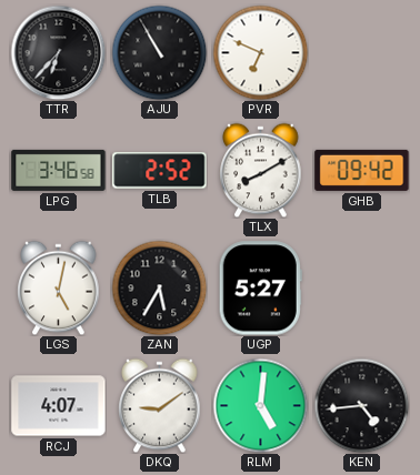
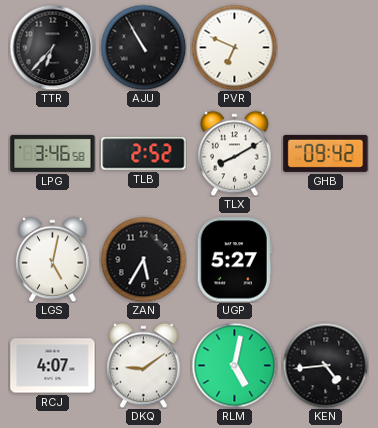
RLM: 5:01 -> 5:02 (234, 365)
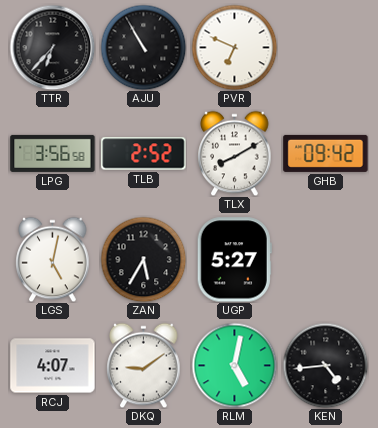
LPG: 3:46 -> 3:56 (53, 153)
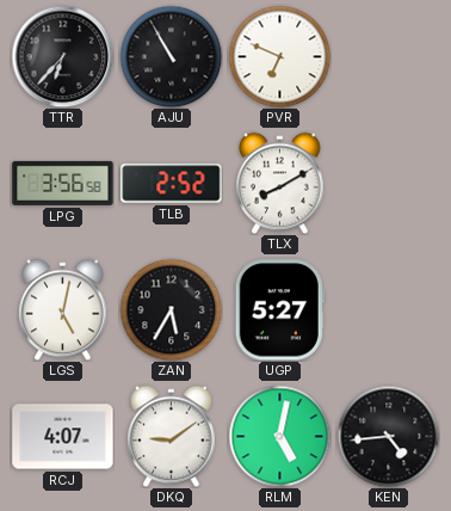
GHB: 09:42 -> none (326, 153)
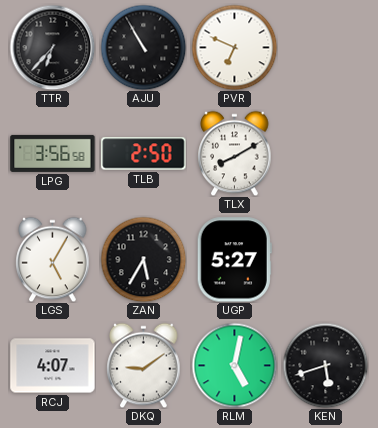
TLB: 2:52 -> 2:50 (144, 154)
LGS: 5:02 -> 5:05 (53, 259)
KEN: 4:44 -> 5:42 (325, 365)
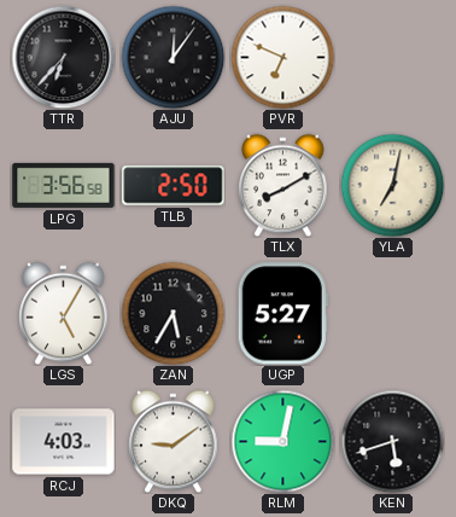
AJU: 10:55 -> 12:06 (173, 57)
YLA: none -> 7:02 (392, 185)
RCJ: 4:07 -> 4:03 (64, 442)
RLM: 5:02 -> 9:02 (282, 441)
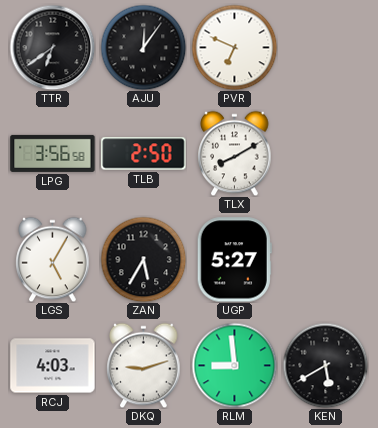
TTR: 6:37 -> 6:39 (52, 47)
YLA: 7:02 -> none (392, 185)
DKQ: 9:09 -> 9:12 (144, 365)
RLM: 9:02 -> 8:59 (234, 365)
KEN: 5:42 -> 5:40 (325, 365)
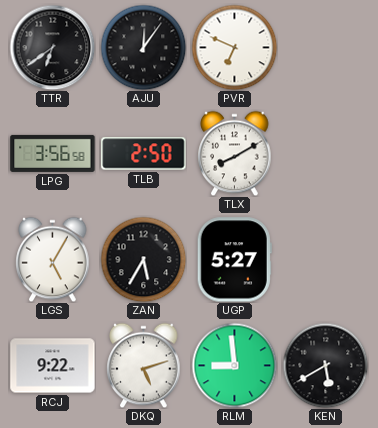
RCJ: 4:03 -> 9:22 (53, 366)
DKQ: 9:12 -> 5:12 (144, 365)
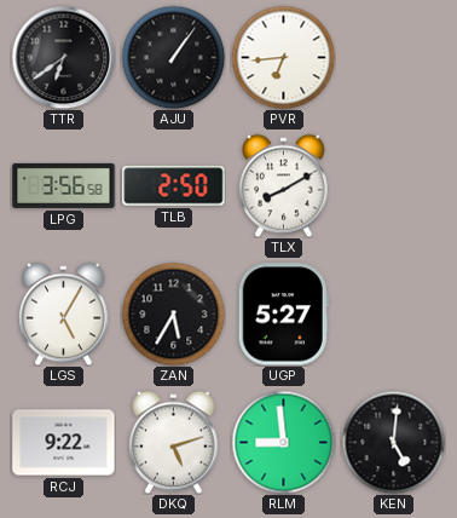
AJU: 12:06 -> 1:06 (173, 57)
PVR: 6:49 -> 6:44 (283, 57)
KEN: 5:40 -> 5:01 (393, 442)
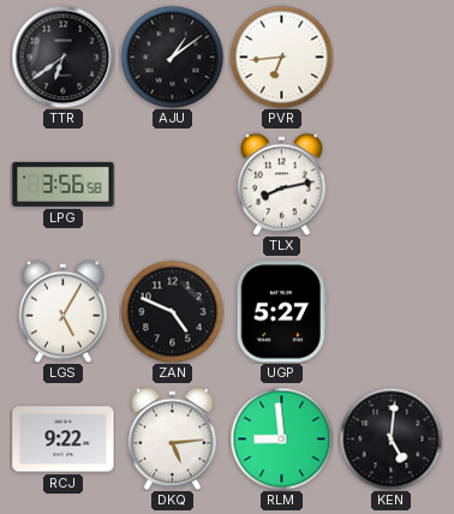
AJU: 1:06 -> 1:09 (172, 56)
TLB: 2:50 -> none (174, 186)
TLX: 8:10 -> 8:13 (282, 184)
ZAN: 5:35 -> 4:49 (172, 311)
DKQ: 5:12 -> 5:14 (173, 438)
